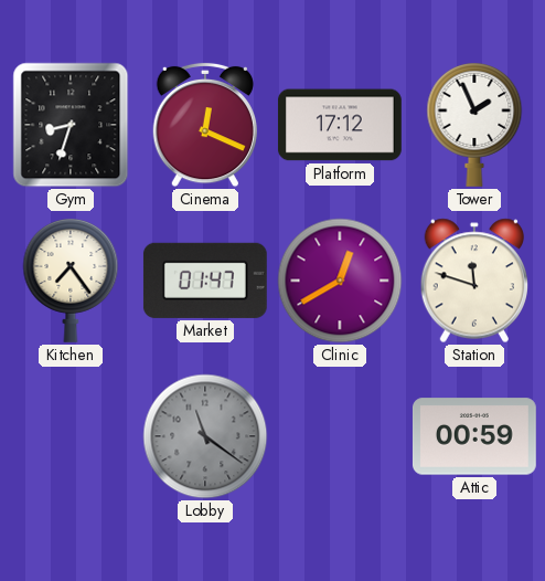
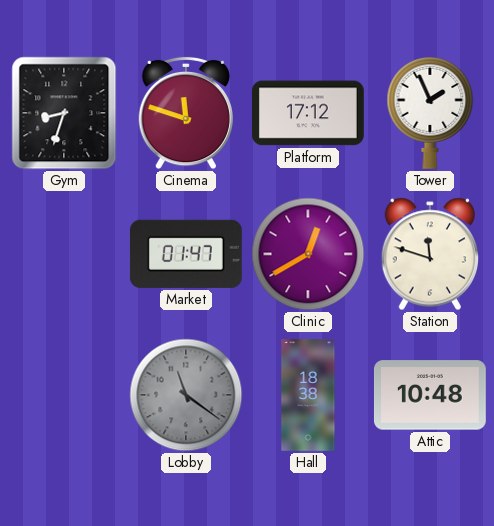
Cinema: 12:19 -> 11:48 (185, 113)
Kitchen: 7:24 -> none (71, 281)
Hall: none -> 18:38 (308, 396)
Attic: 00:59 -> 10:48 (430, 395)
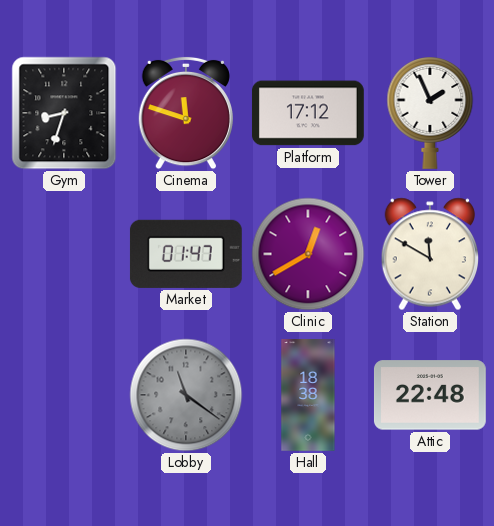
Station: 11:48 -> 11:50 (429, 254)
Attic: 10:48 -> 22:48 (430, 395)
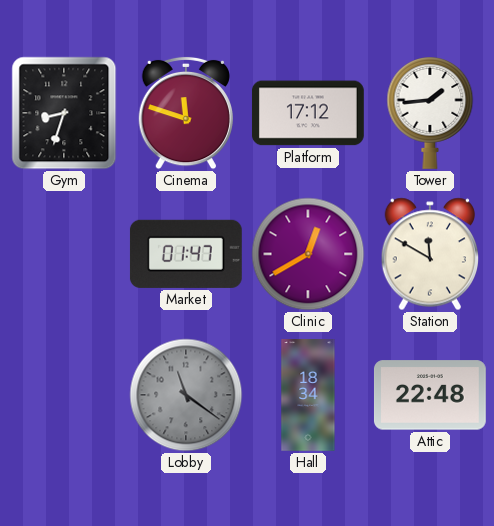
Tower: 1:56 -> 1:44 (430, 113)
Hall: 18:38 -> 18:34 (308, 396)
